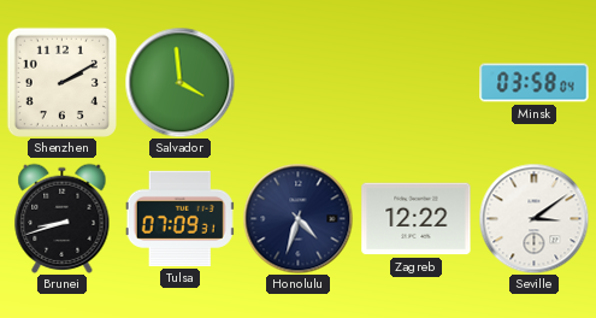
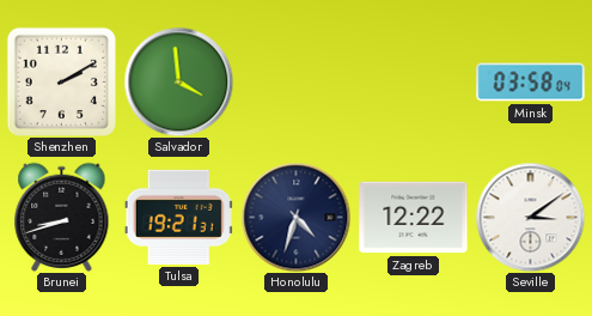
Tulsa: 07:09 -> 19:21 (178, 217)
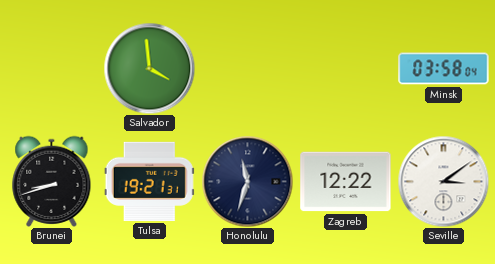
Shenzhen: 2:10 -> none (61, 81)
Honolulu: 4:33 -> 11:33 (247, 181)
